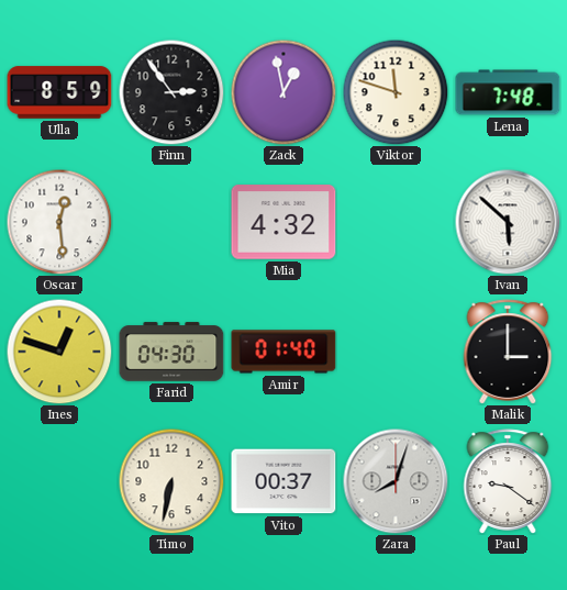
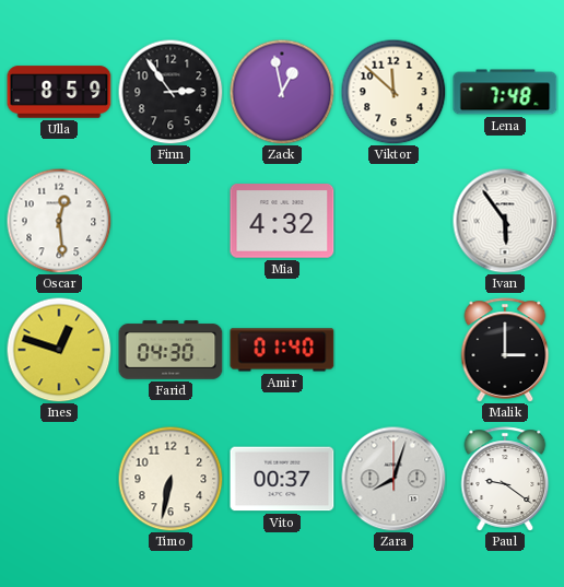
Viktor: 11:48 -> 11:52 (393, 92)
Ivan: 5:52 -> 5:54 (505, 221)
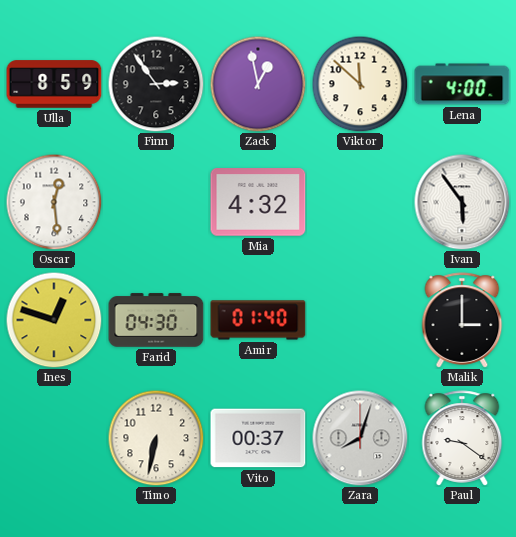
Lena: 7:48 -> 4:00 (462, 84)
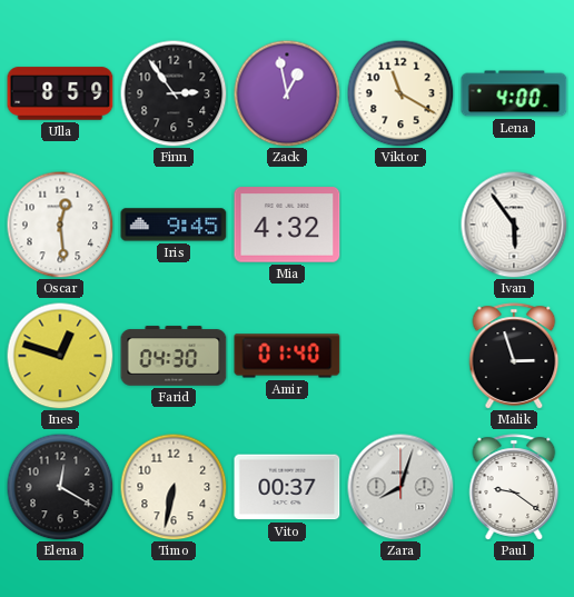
Viktor: 11:52 -> 11:20 (400, 93)
Iris: none -> 9:45 (174, 225)
Malik: 3:00 -> 2:57 (514, 356)
Elena: none -> 12:20 (60, 487)
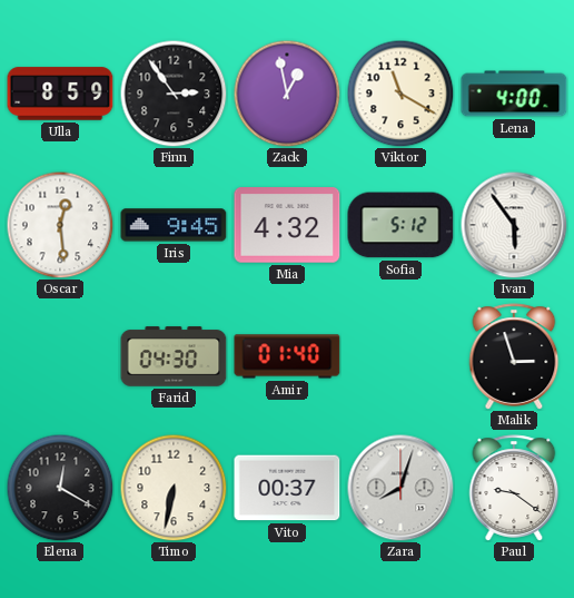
Sofia: none -> 5:12 (400, 225)
Ines: 12:48 -> none (60, 356)
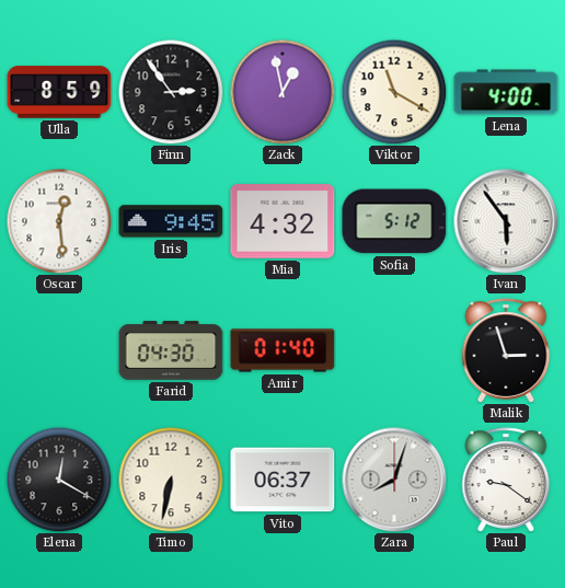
Vito: 00:37 -> 06:37 (282, 480)
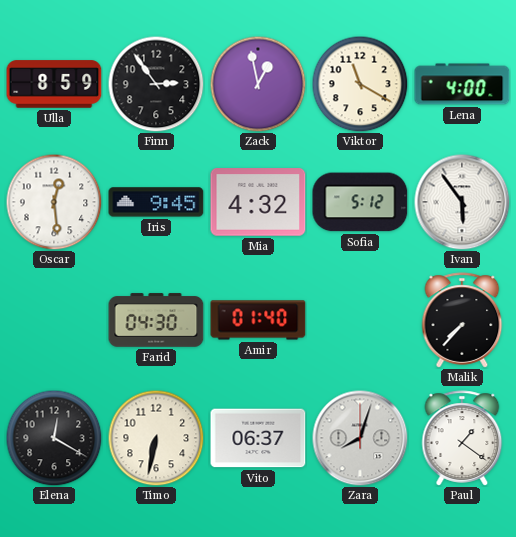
Malik: 2:57 -> 7:37 (462, 320)
Paul: 9:21 -> 1:21 (462, 438)
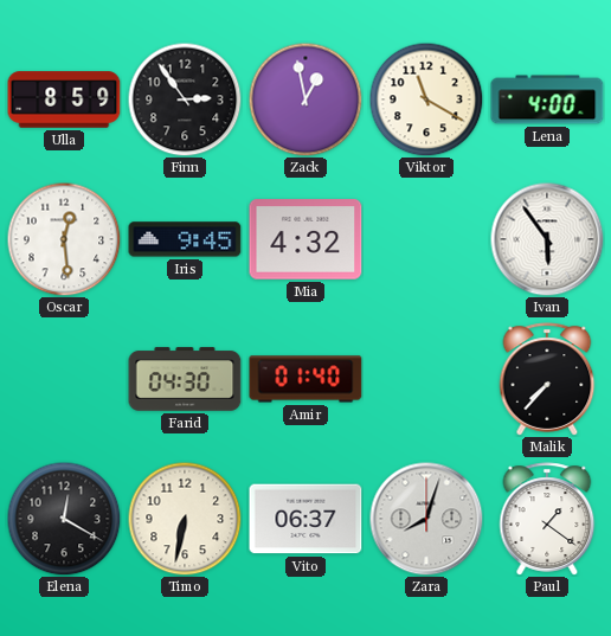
Sofia: 5:12 -> none (360, 202)
